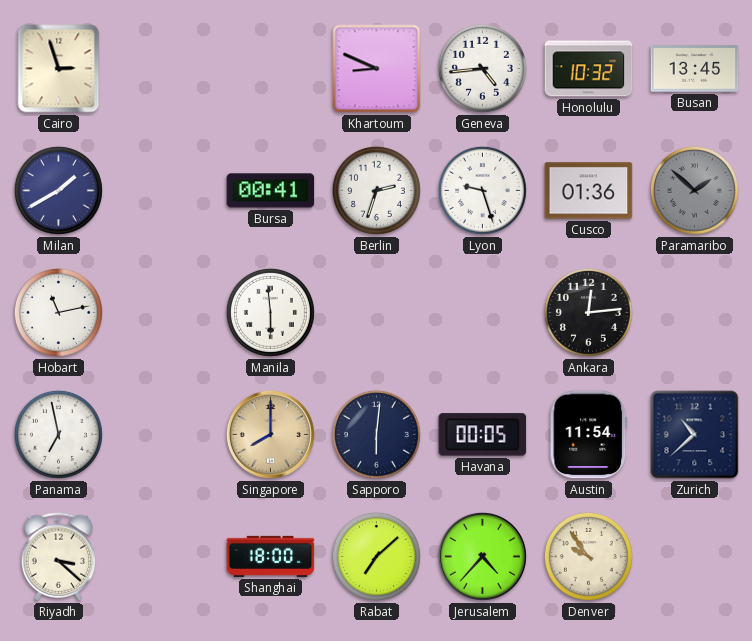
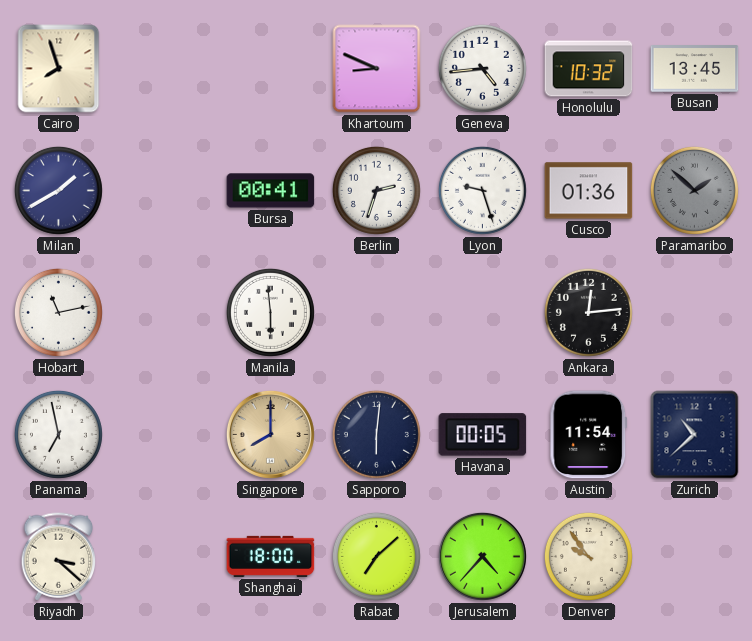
Cairo: 2:57 -> 7:57 (59, 69)
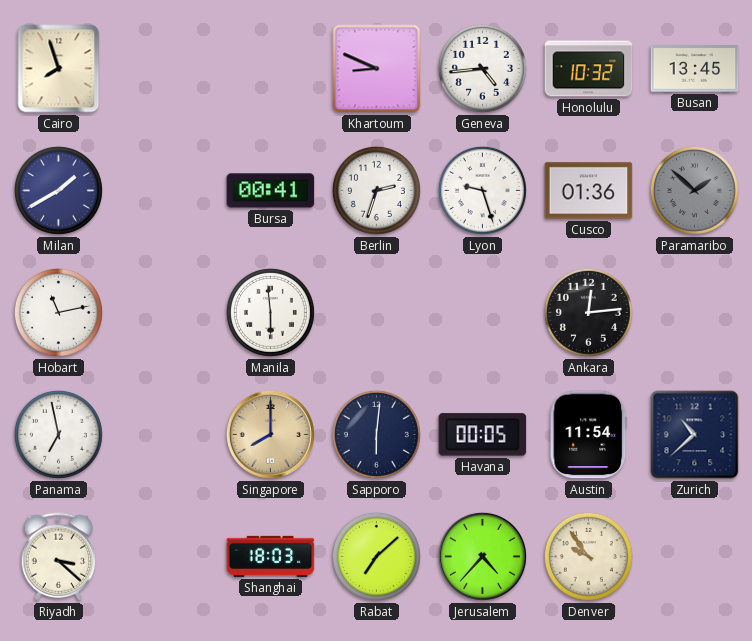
Shanghai: 18:00 -> 18:03 (271, 556)
